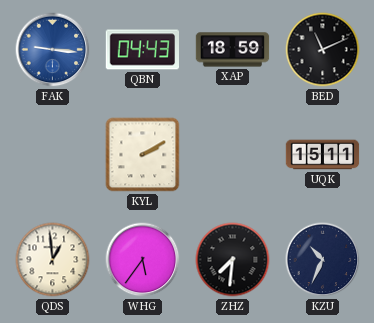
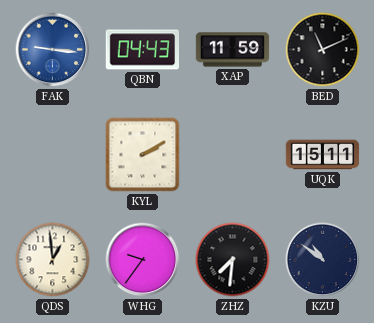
XAP: 18:59 -> 11:59 (233, 50)
WHG: 5:36 -> 9:36 (143, 260)
KZU: 10:34 -> 10:51 (323, 260)
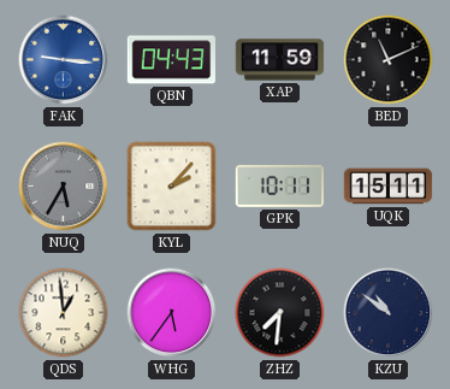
NUQ: none -> 5:35 (64, 187)
KYL: 2:10 -> 2:07 (172, 187)
GPK: none -> 10:11 (280, 185)
WHG: 9:36 -> 5:36 (172, 313)
